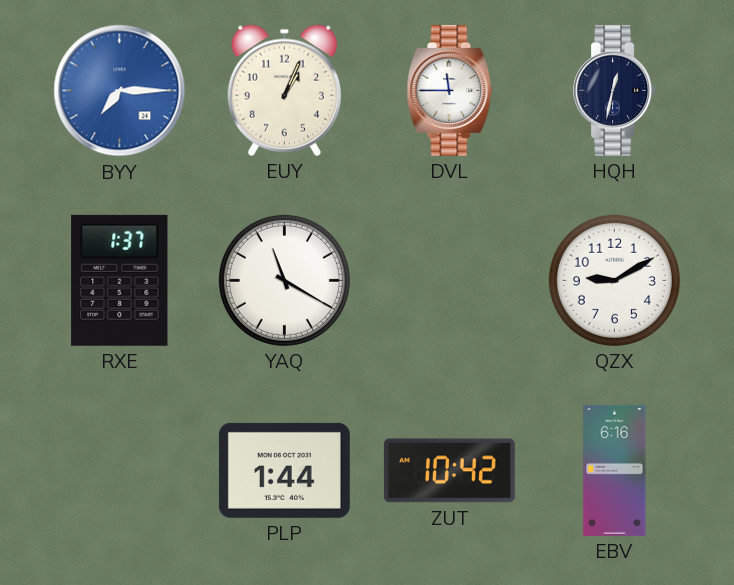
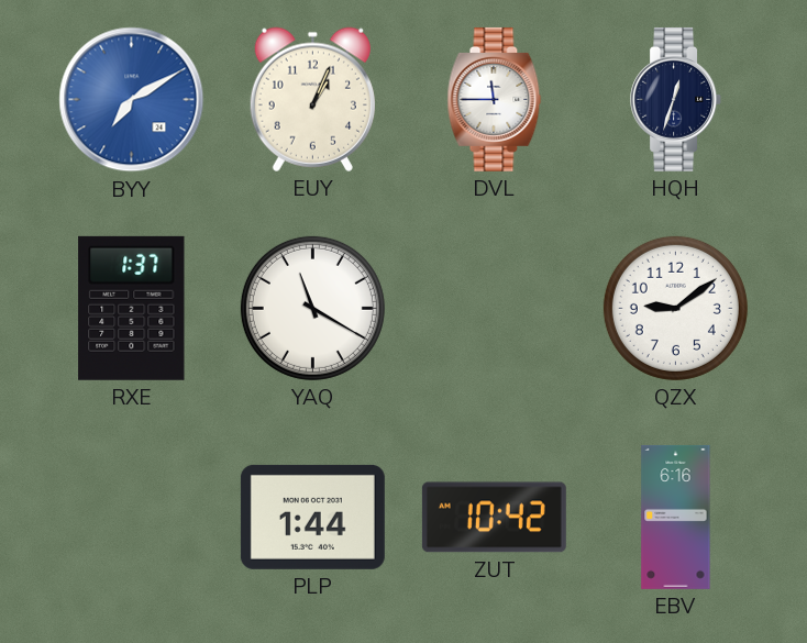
BYY: 7:15 -> 7:10 (132, 100)
HQH: 12:32 -> 12:33 (676, 99)
QZX: 9:10 -> 9:09 (675, 308)
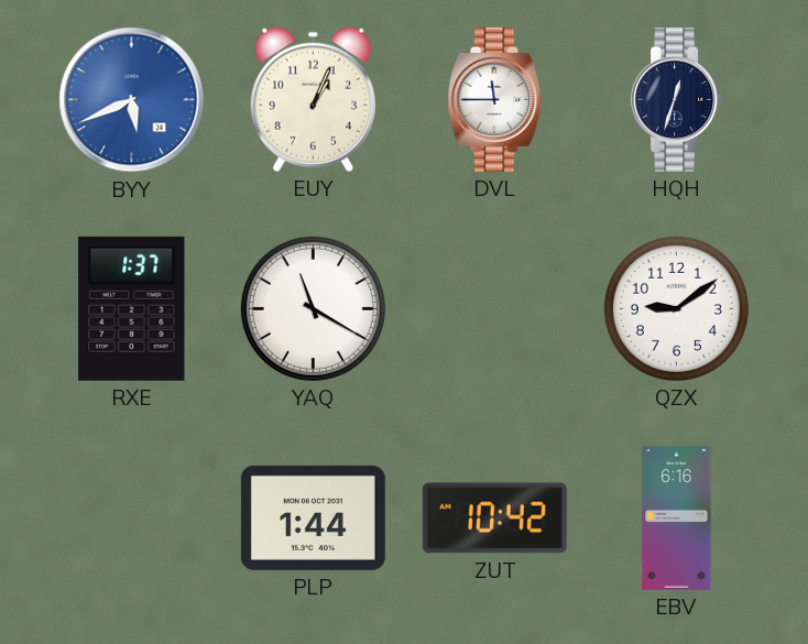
BYY: 7:10 -> 5:41 (132, 100)
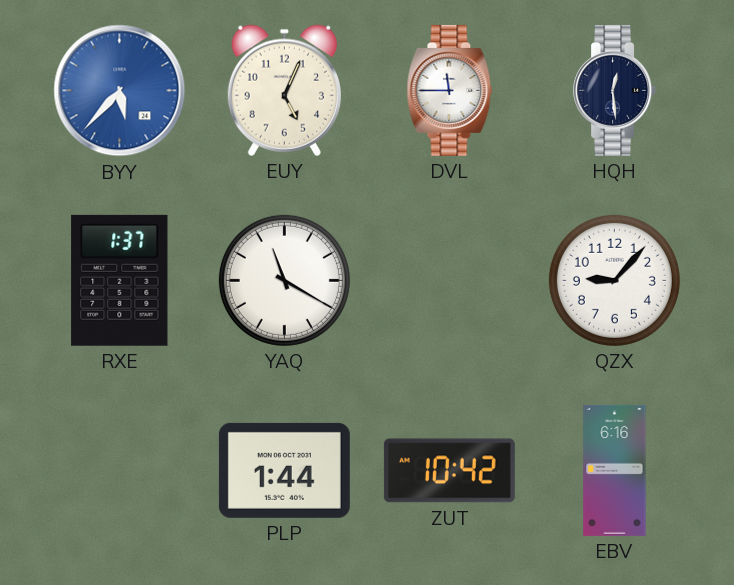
BYY: 5:41 -> 5:37 (120, 91)
EUY: 1:04 -> 5:04 (284, 90)
HQH: 12:33 -> 12:29 (615, 90)
QZX: 9:09 -> 9:07 (614, 280)
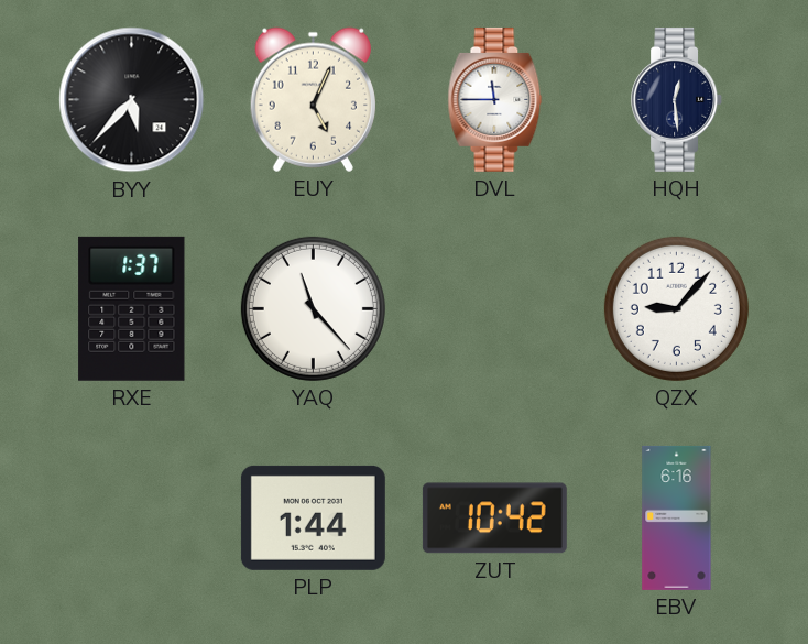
BYY dial: blue -> black (132, 100)
YAQ: 11:20 -> 11:23 (313, 308)
